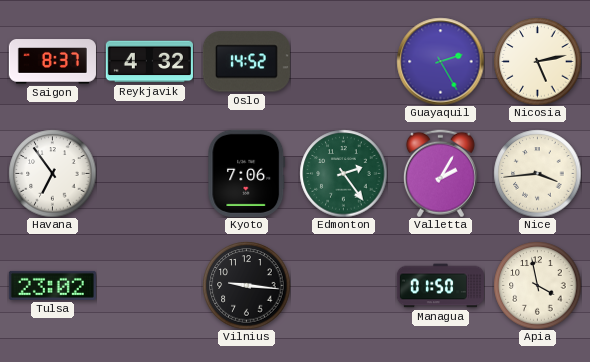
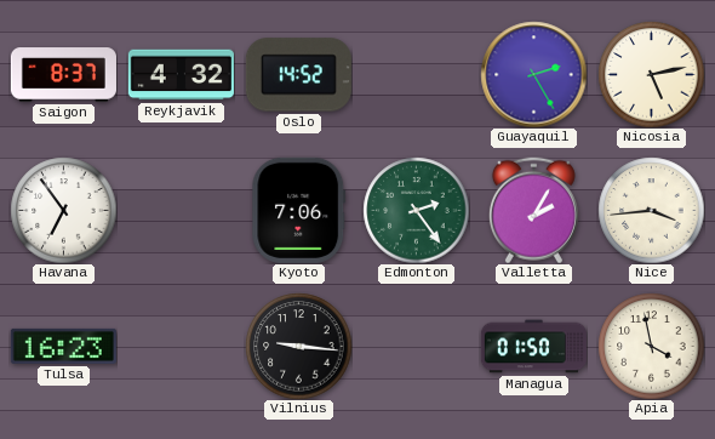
Tulsa: 23:02 -> 16:23 (63, 346)
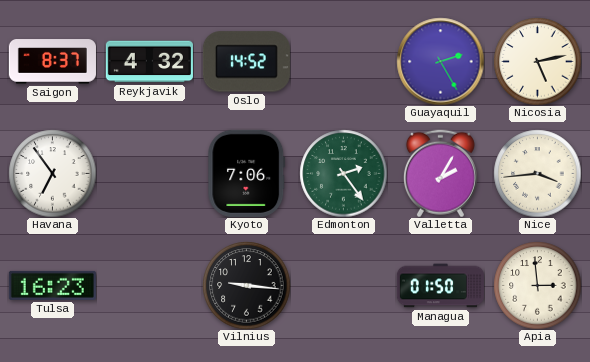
Apia: 3:58 -> 2:59 (537, 285)
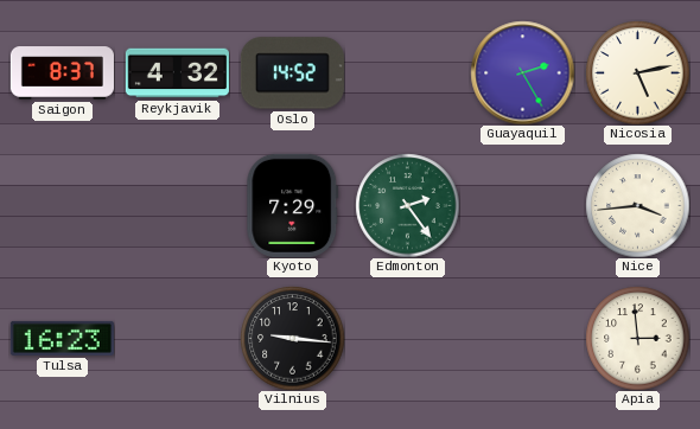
Havana: 6:54 -> none (52, 173)
Kyoto: 7:06 -> 7:29 (293, 205)
Valletta: 2:05 -> none (440, 173)
Managua: 01:50 -> none (440, 286)
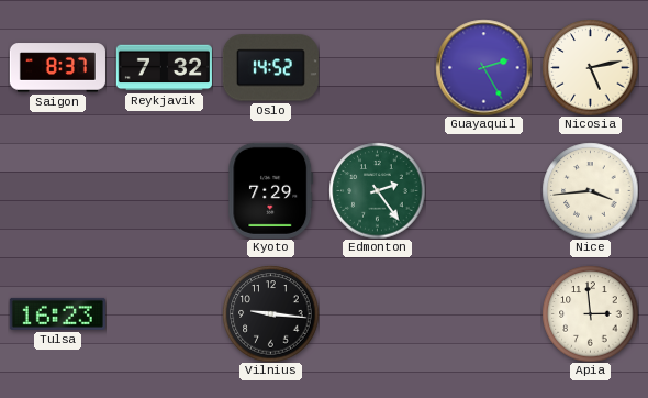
Reykjavik: 4:32 -> 7:32 (164, 68)
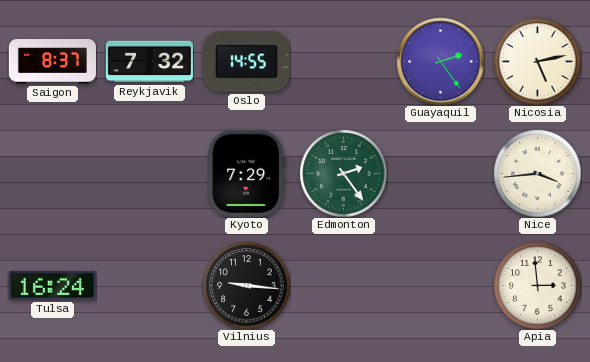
Oslo: 14:52 -> 14:55 (246, 62)
Guayaquil: 2:25 -> 2:24 (440, 61)
Tulsa: 16:23 -> 16:24 (52, 285)
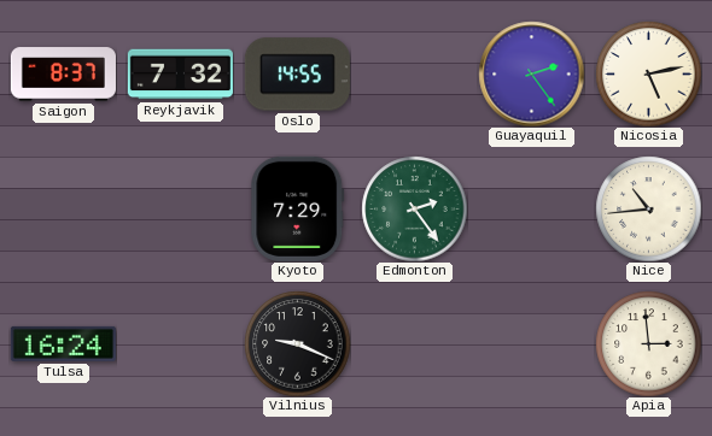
Nice: 3:44 -> 10:44 (648, 208)
Vilnius: 9:16 -> 9:19 (297, 343)
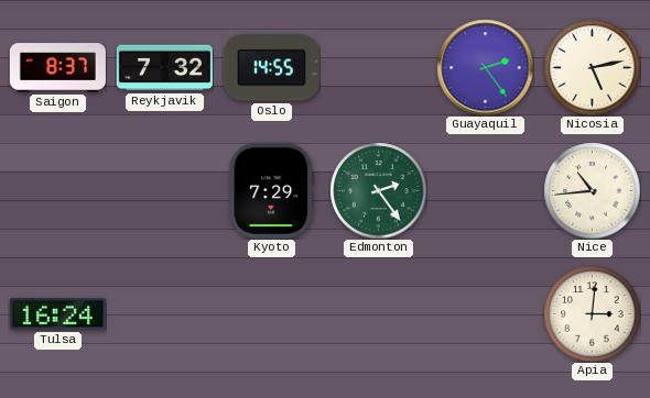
Vilnius: 9:19 -> none (297, 343)
Apia: 2:59 -> 3:01 (592, 313)
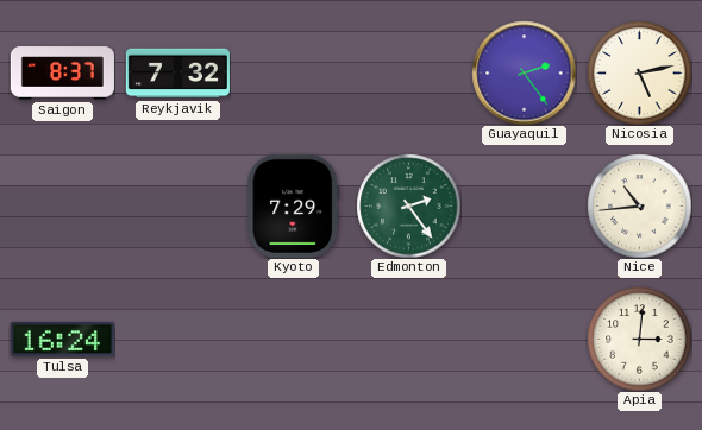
Oslo: 14:55 -> none (271, 68)
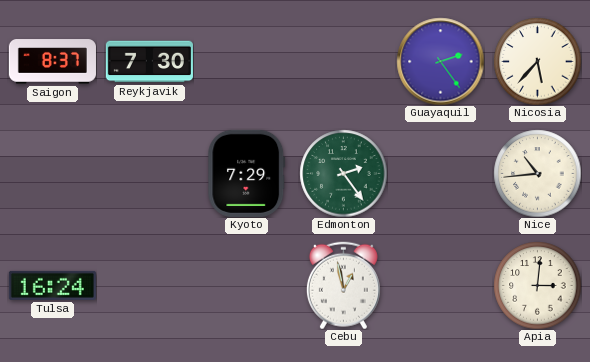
Reykjavik: 7:32 -> 7:30 (149, 62)
Nicosia: 5:13 -> 5:37 (537, 61)
Cebu: none -> 12:58 (343, 285)
